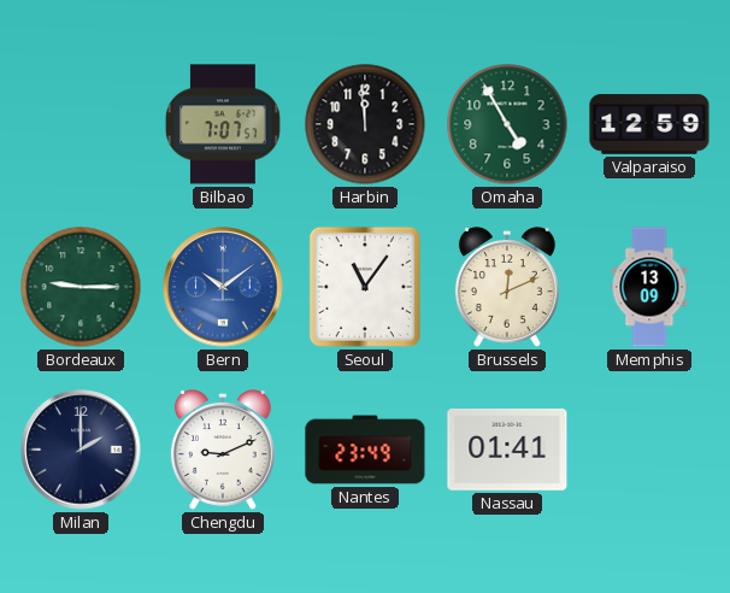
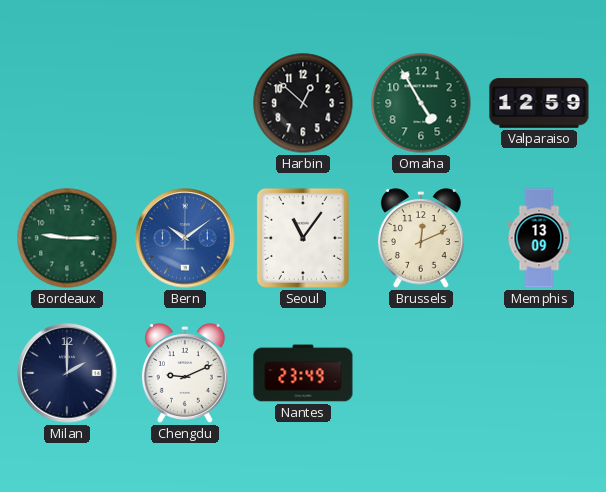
Bilbao: 7:07 -> none (223, 124)
Harbin: 11:59 -> 12:52 (303, 103)
Nassau: 01:41 -> none (507, 450)
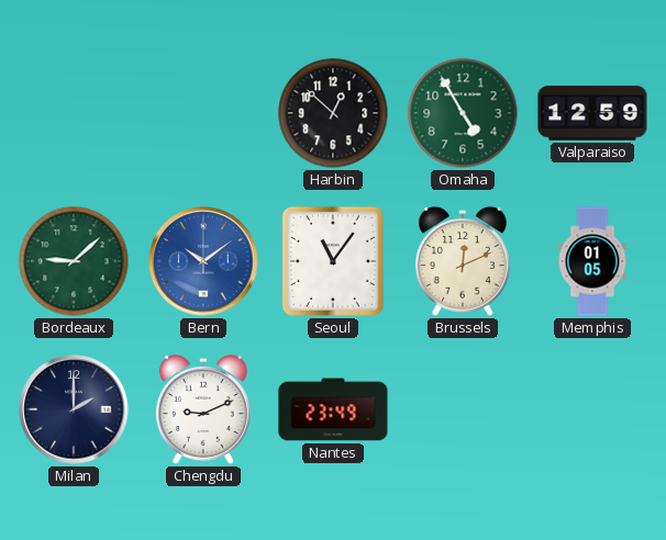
Bordeaux: 9:15 -> 9:08 (74, 261)
Memphis: 13:09 -> 01:05 (592, 261)
